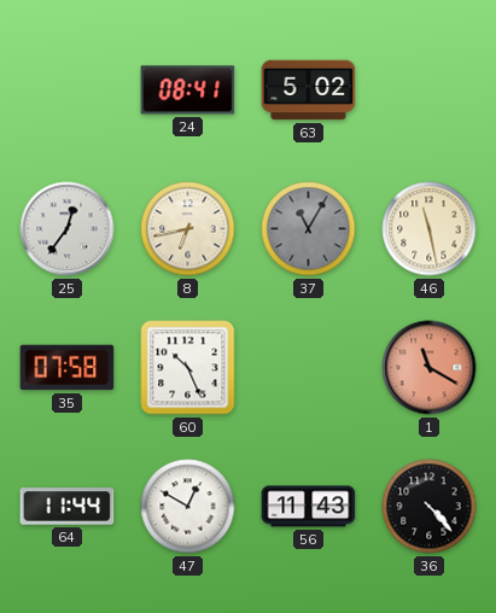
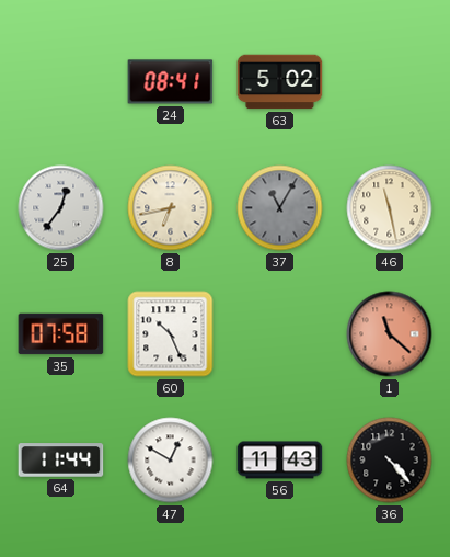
1: 11:20 -> 11:22 (390, 334)
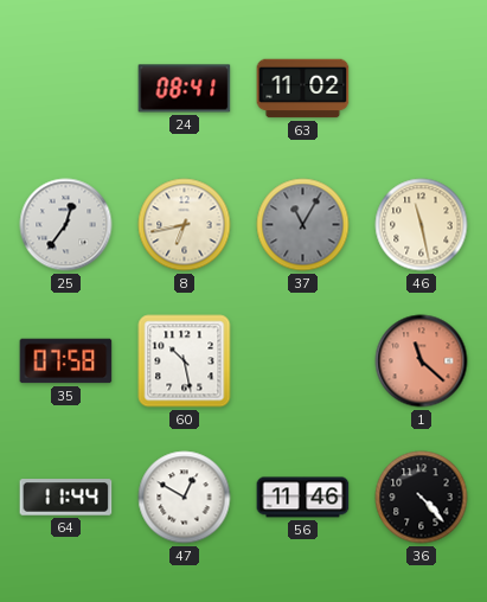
63: 5:02 -> 11:02 (303, 89)
60: 10:26 -> 10:28 (185, 361)
56: 11:43 -> 11:46 (303, 498)
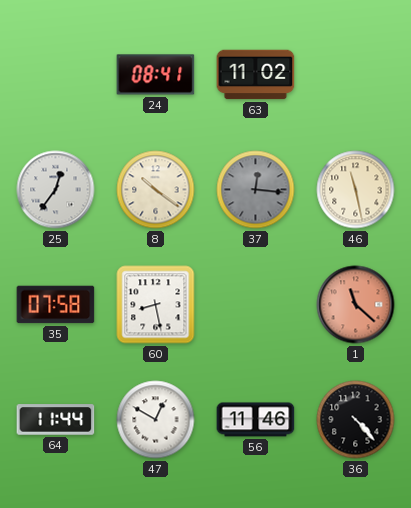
8: 6:43 -> 10:21 (156, 190)
37: 11:05 -> 12:16 (256, 190)
60: 10:28 -> 8:28 (156, 305)
